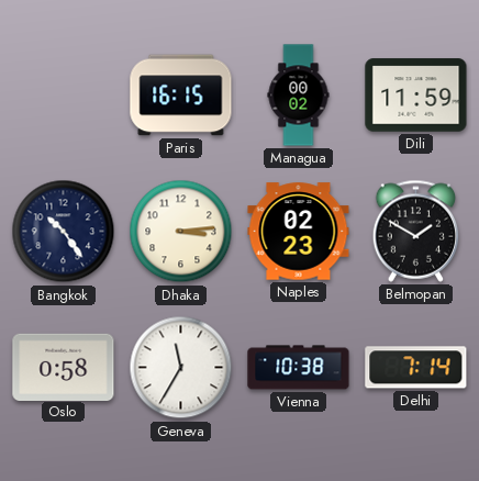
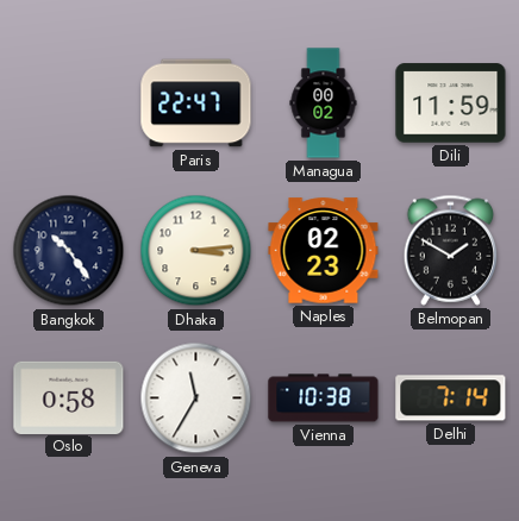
Paris: 16:15 -> 22:47 (196, 103)
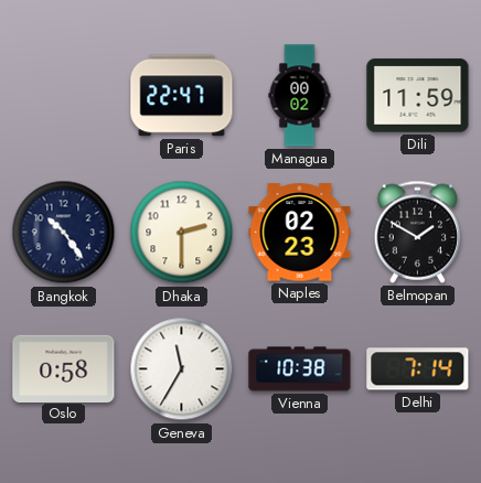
Dhaka: 3:14 -> 2:30 (182, 233)
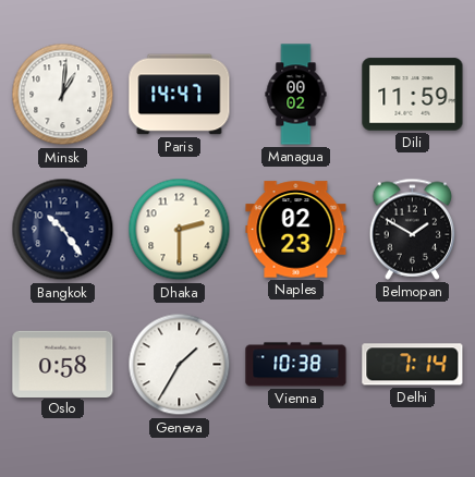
Minsk: none -> 1:01 (63, 95)
Paris: 22:47 -> 14:47 (180, 95)
Geneva: 11:35 -> 1:35 (180, 365)
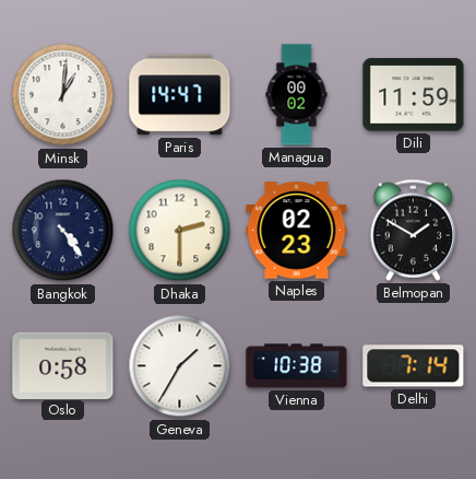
Bangkok: 10:24 -> 4:24 (63, 231)
